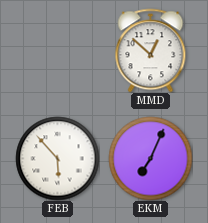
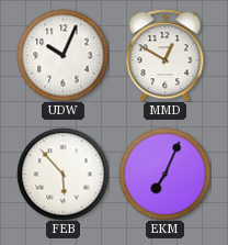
UDW: none -> 10:04 (62, 55)
MMD: 12:52 -> 12:50 (166, 55)
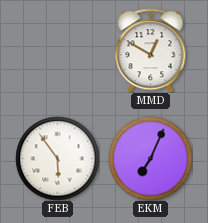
UDW: 10:04 -> none (62, 55)
FEB: 5:53 -> 5:54 (57, 158)
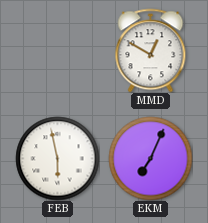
FEB: 5:54 -> 5:58 (57, 158)
